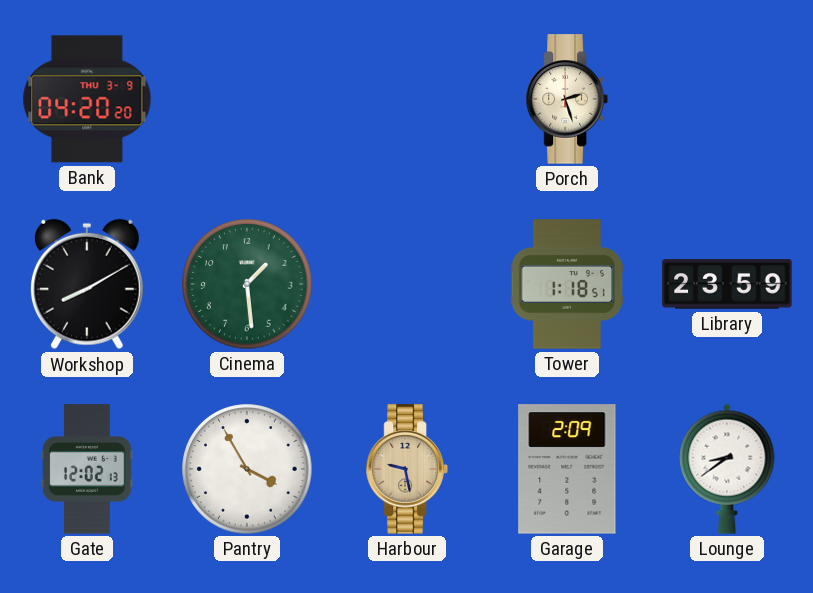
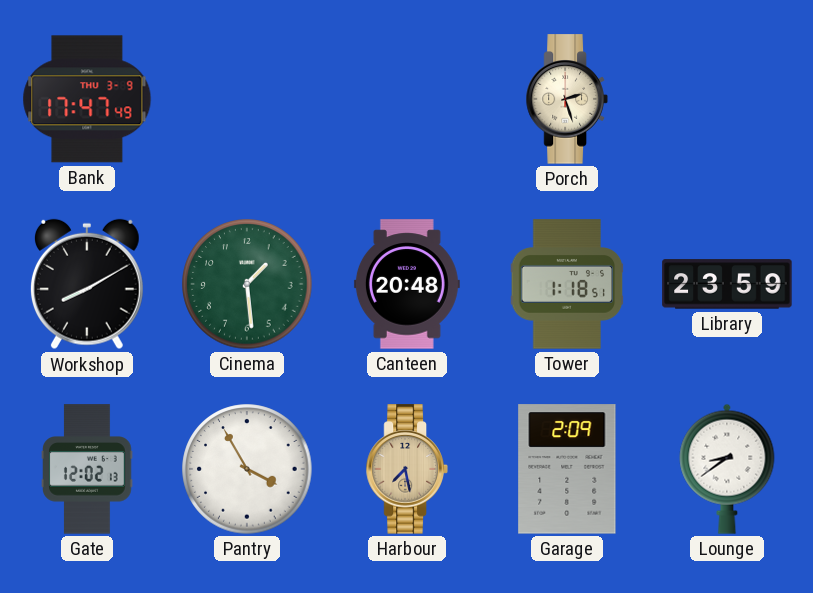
Bank: 04:20 -> 17:47 (87, 99)
Canteen: none -> 20:48 (407, 284)
Harbour: 9:28 -> 7:28 (407, 469)
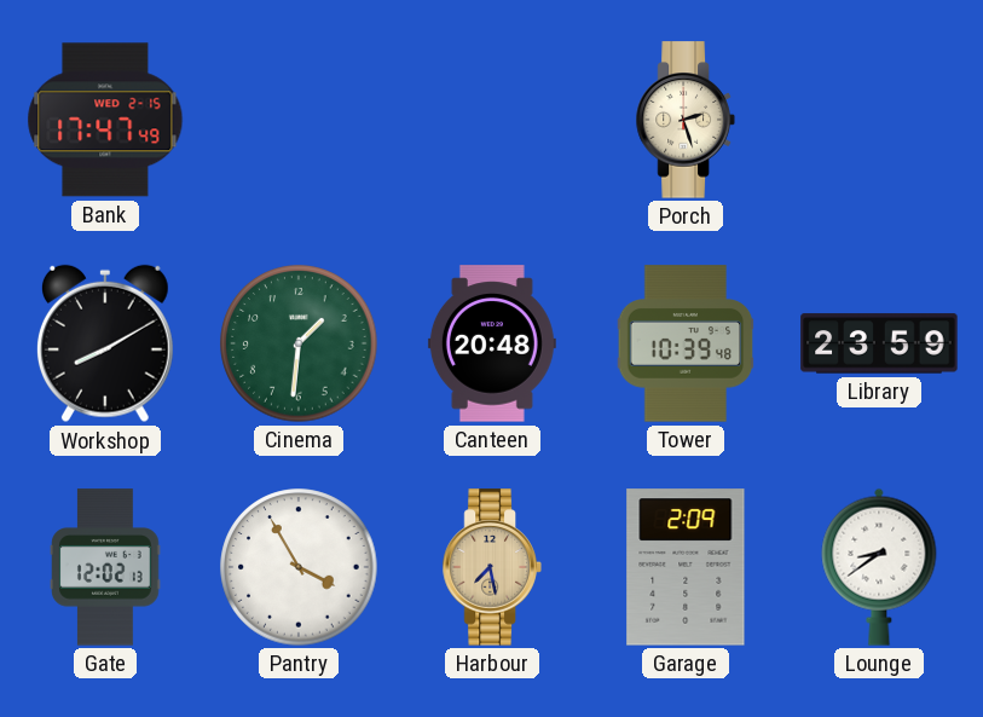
Bank date: THU 3-9 -> WED 2-15 (105, 120)
Cinema: 1:29 -> 1:31 (299, 343)
Tower: 1:18 -> 10:39 (686, 343)
